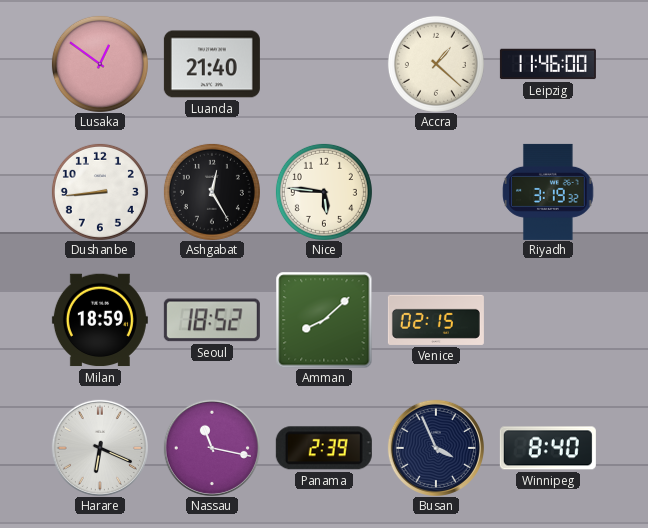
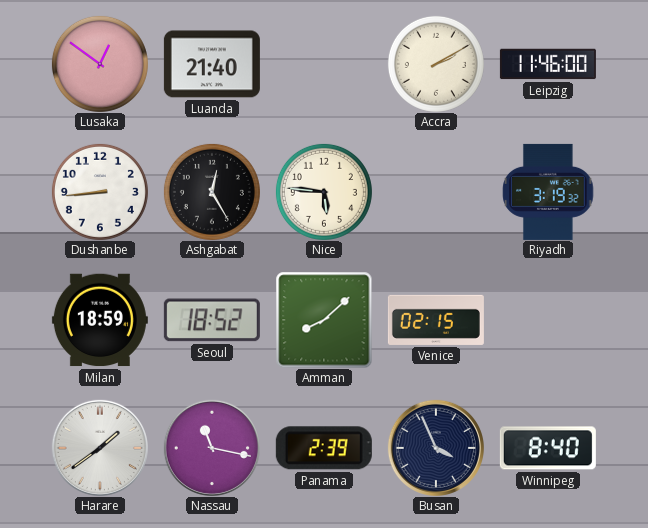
Accra: 1:22 -> 2:10 (436, 64)
Harare: 6:19 -> 1:39 (100, 448)
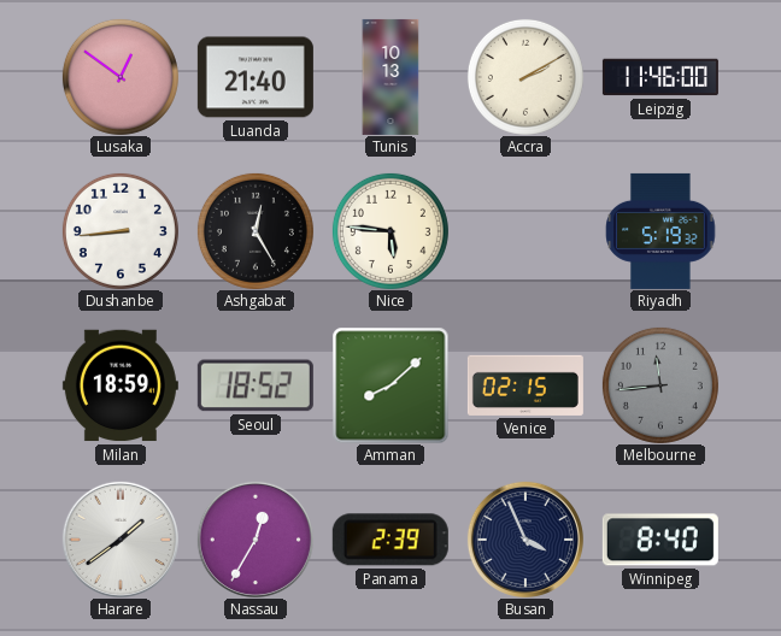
Tunis: none -> 10:13 (390, 77)
Riyadh: 3:19 -> 5:19 (660, 231)
Melbourne: none -> 11:44 (660, 385)
Nassau: 11:17 -> 12:35 (256, 540)
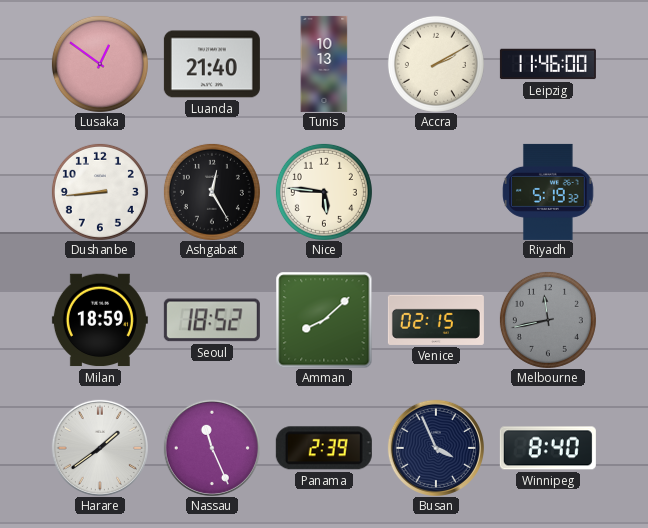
Melbourne: 11:44 -> 11:43 (548, 320)
Nassau: 12:35 -> 11:26 (212, 448)
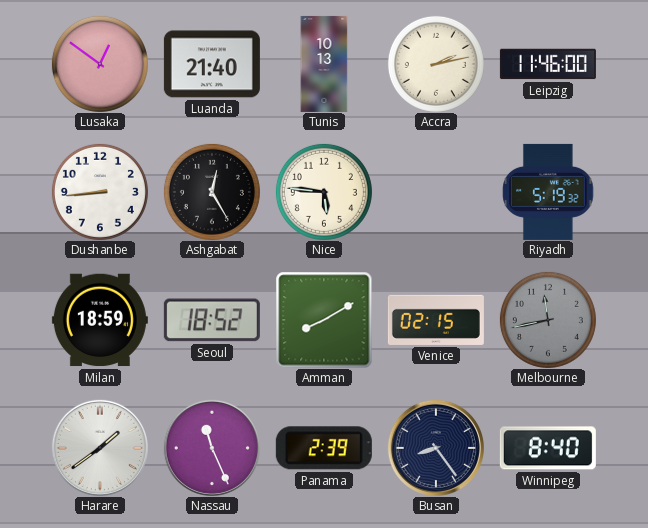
Accra: 2:10 -> 2:13 (436, 64)
Amman: 8:08 -> 8:10 (324, 320)
Busan: 3:56 -> 8:24 (436, 448)
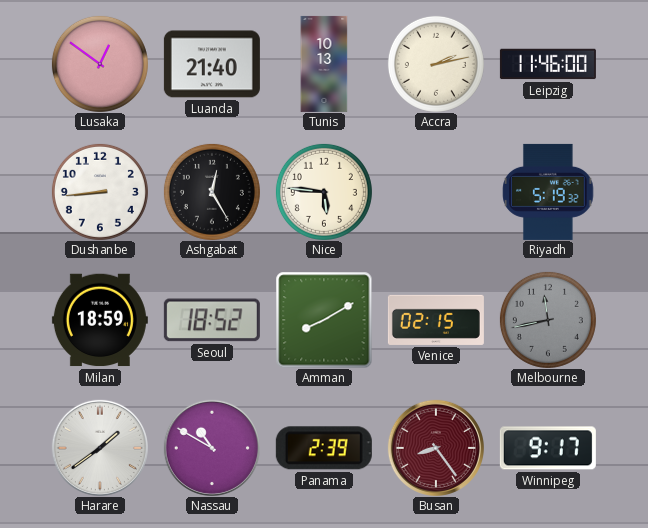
Nassau: 11:26 -> 10:50 (212, 448)
Busan dial: navy -> burgundy (436, 448)
Winnipeg: 8:40 -> 9:17 (548, 448)
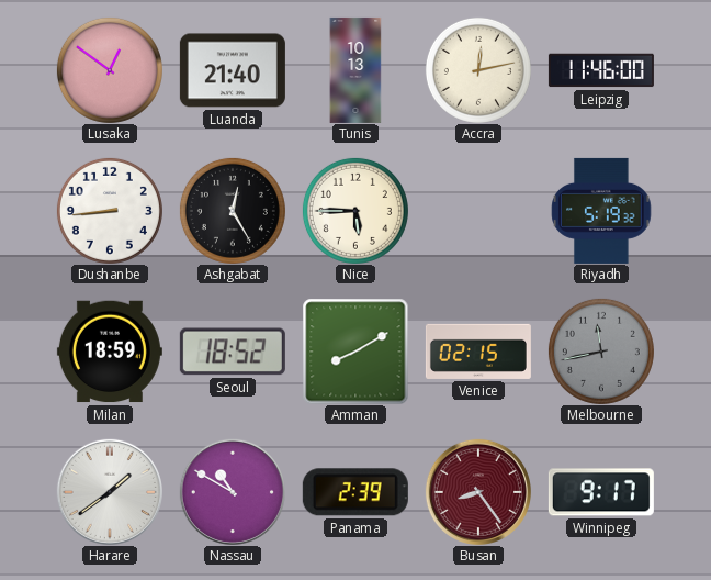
Accra: 2:13 -> 12:13 (478, 70)
Nice: 5:46 -> 5:45 (356, 211)
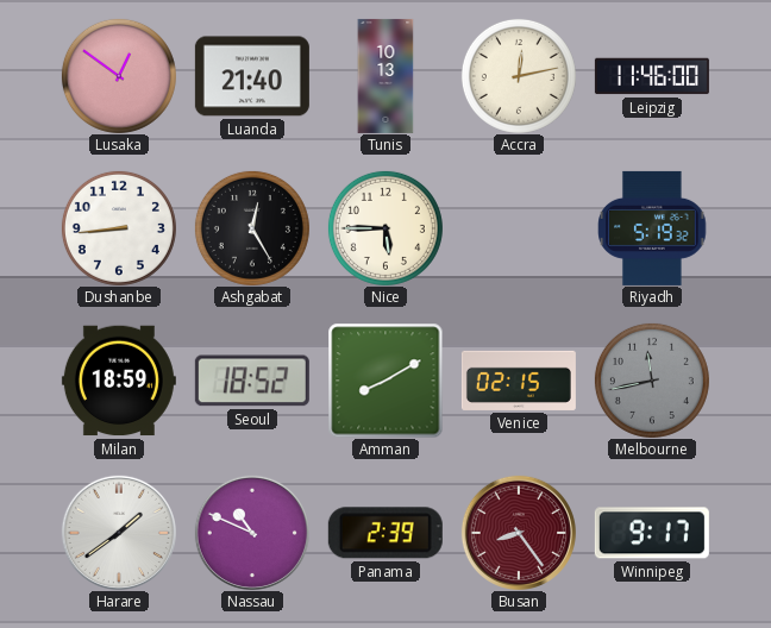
Nassau: 10:50 -> 10:49 (252, 533)
